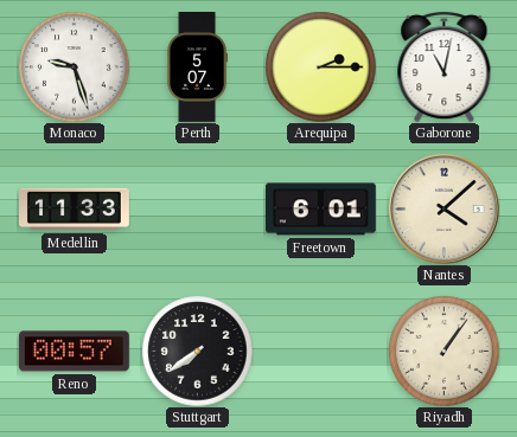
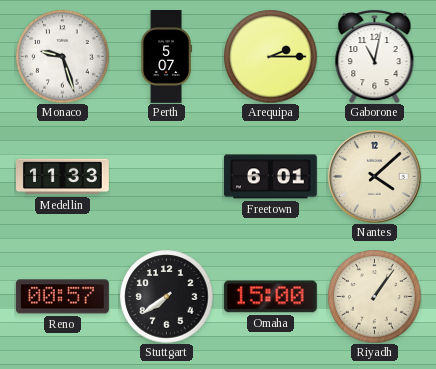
Omaha: none -> 15:00 (270, 297)
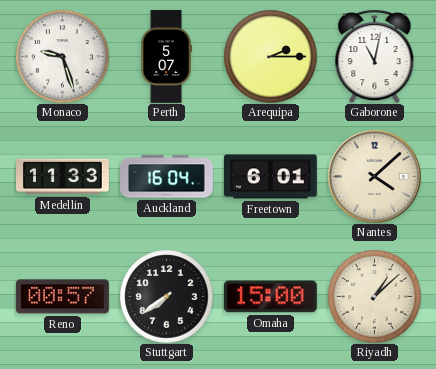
Auckland: none -> 16:04 (167, 177)
Riyadh: 1:06 -> 1:08 (374, 296)
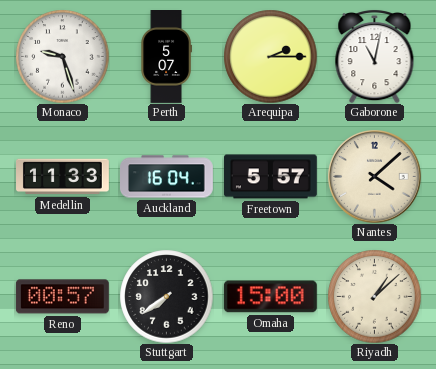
Freetown: 6:01 -> 5:57 (270, 177)
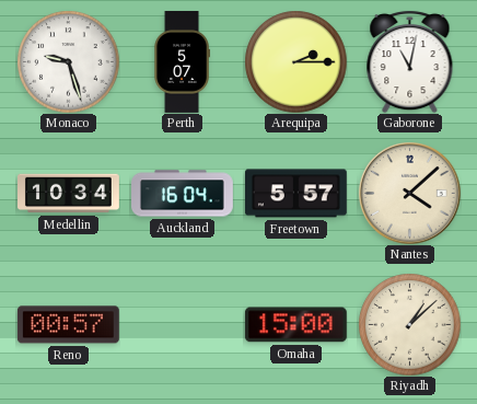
Medellin: 11:33 -> 10:34 (69, 194)
Stuttgart: 7:39 -> none (166, 296)
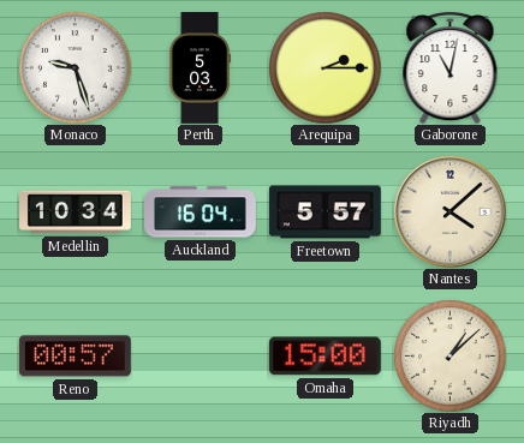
Perth: 5:07 -> 5:03 (200, 68)
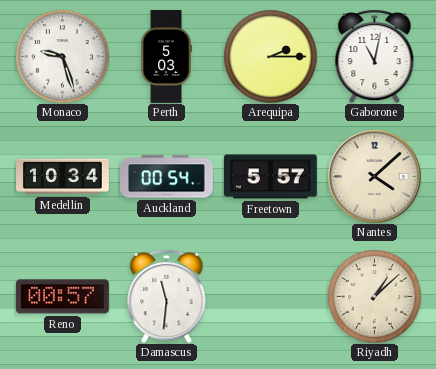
Auckland: 16:04 -> 00:54 (167, 177)
Damascus: none -> 11:31 (167, 296)
Omaha: 15:00 -> none (324, 357)
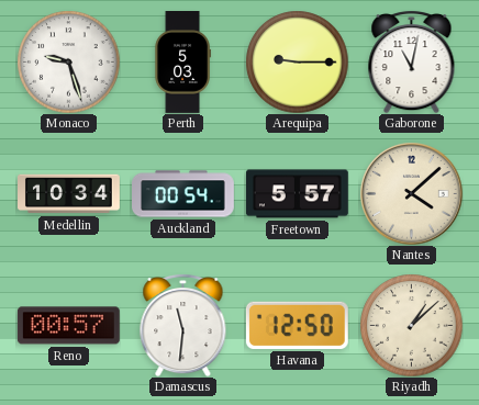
Arequipa: 2:15 -> 9:15 (297, 61)
Havana: none -> 12:50 (297, 325)
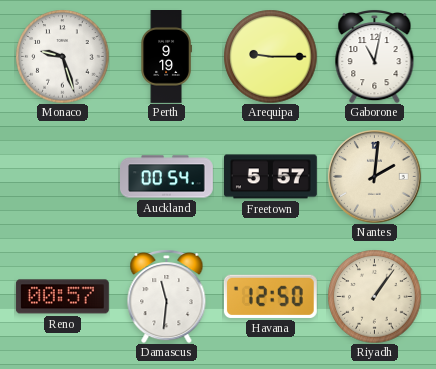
Perth: 5:03 -> 9:19 (166, 57)
Medellin: 10:34 -> none (69, 194)
Nantes: 4:08 -> 2:01 (374, 176)
Riyadh: 1:08 -> 1:06 (374, 296)
